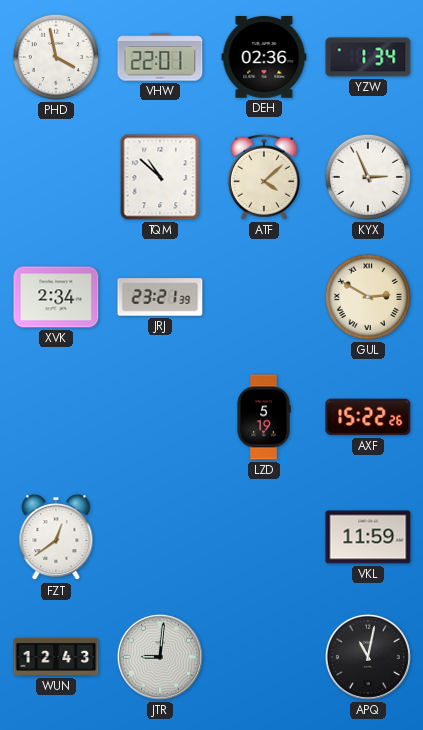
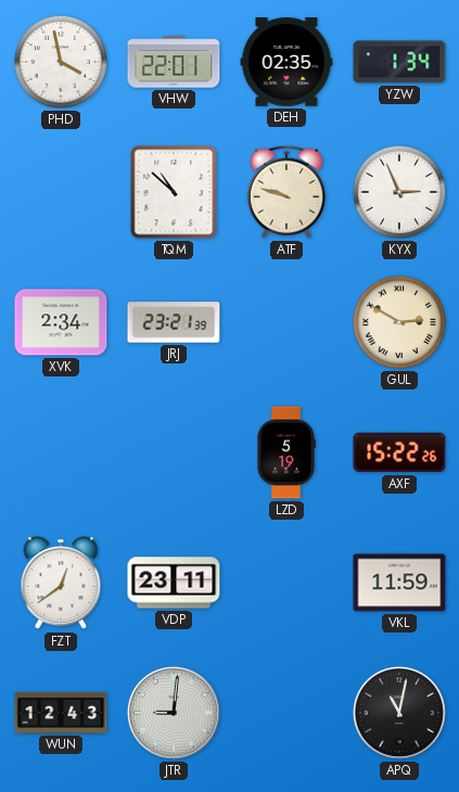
DEH: 02:36 -> 02:35 (286, 62)
ATF: 4:08 -> 9:48 (286, 192)
VDP: none -> 23:11 (174, 583)
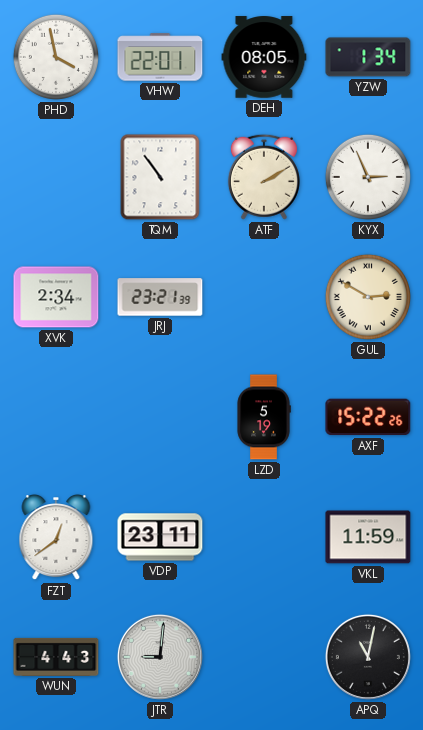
DEH: 02:35 -> 08:05 (264, 57)
TQM: 10:52 -> 10:54 (160, 177)
ATF: 9:48 -> 2:10 (264, 177)
WUN: 12:43 -> 4:43 (56, 657)
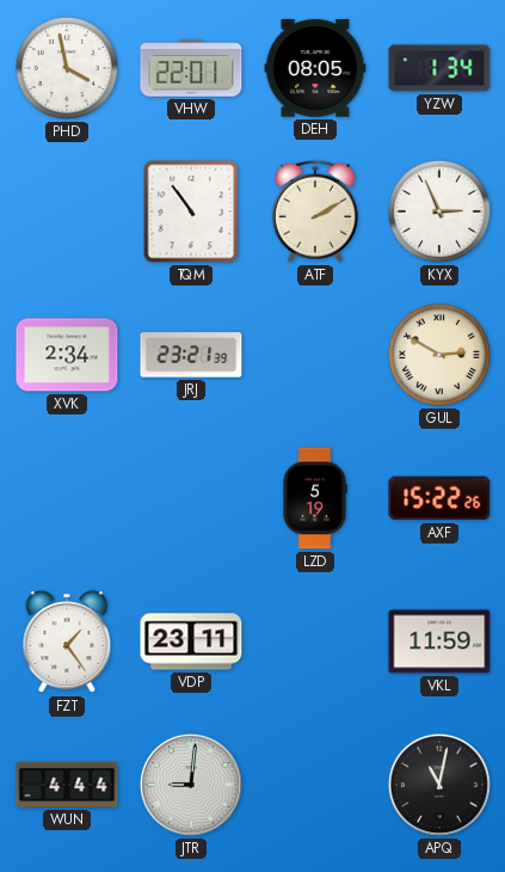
FZT: 12:39 -> 1:24 (67, 643)
WUN: 4:43 -> 4:44 (67, 785)
